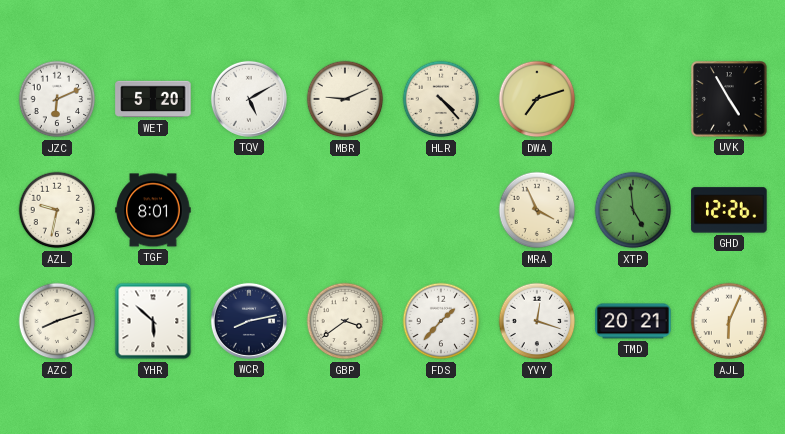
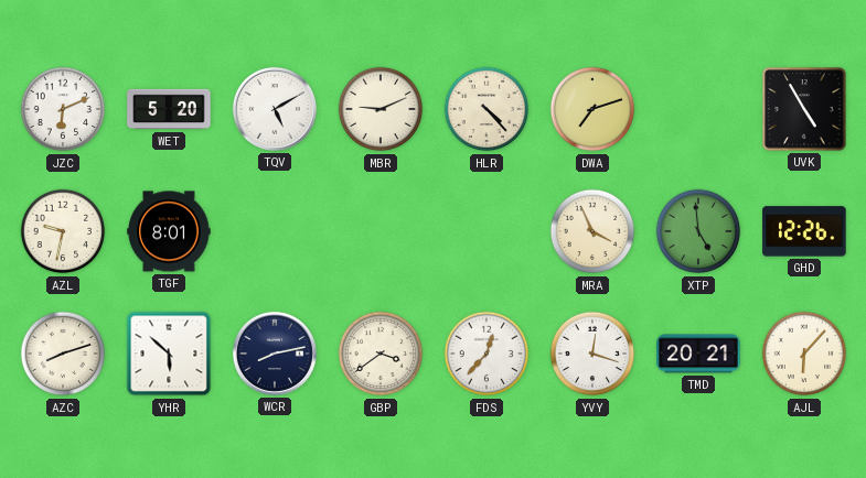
FDS: 1:37 -> 12:37 (487, 354)
AJL: 6:04 -> 6:07 (804, 354)
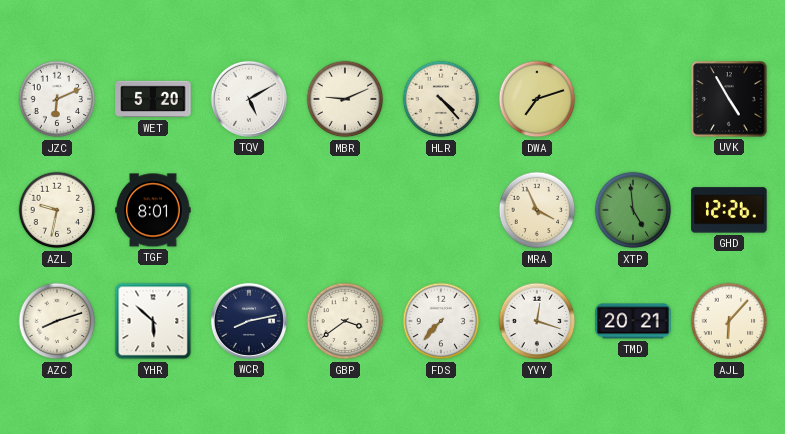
FDS: 12:37 -> 7:37 (441, 321)
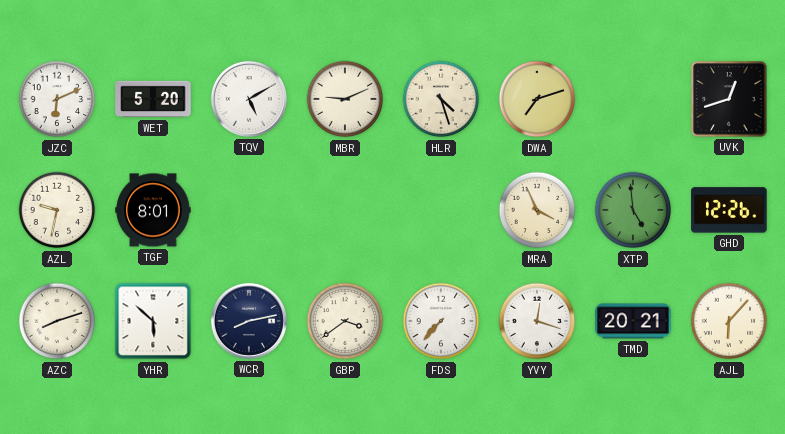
HLR: 4:23 -> 4:27 (441, 99)
UVK: 4:55 -> 12:42 (729, 99)
